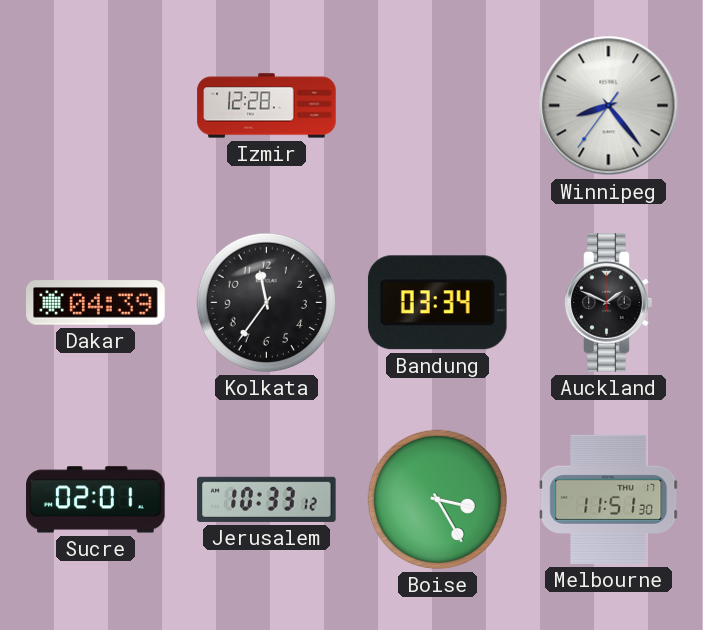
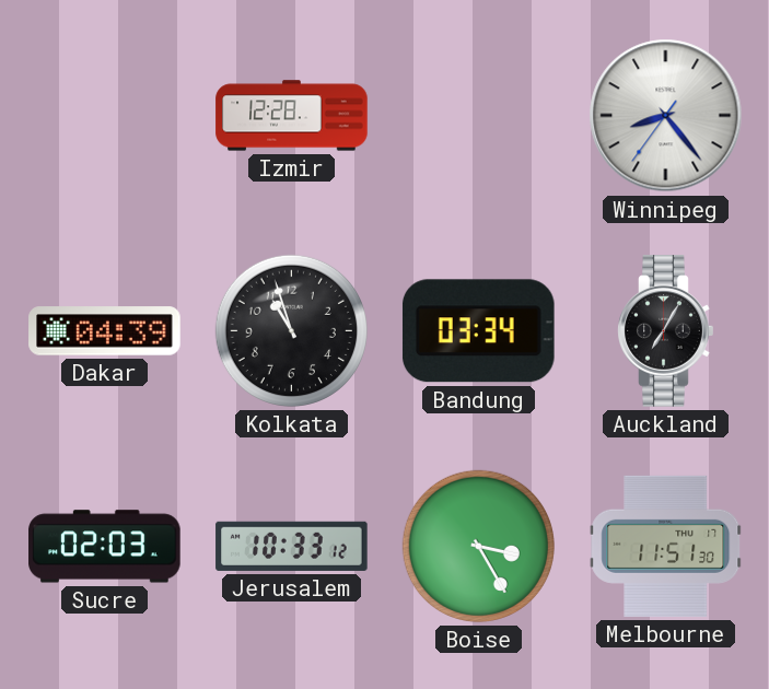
Kolkata: 11:36 -> 10:57 (291, 330)
Auckland: 1:49 -> 7:05 (666, 331)
Sucre: 02:01 -> 02:03 (105, 547)
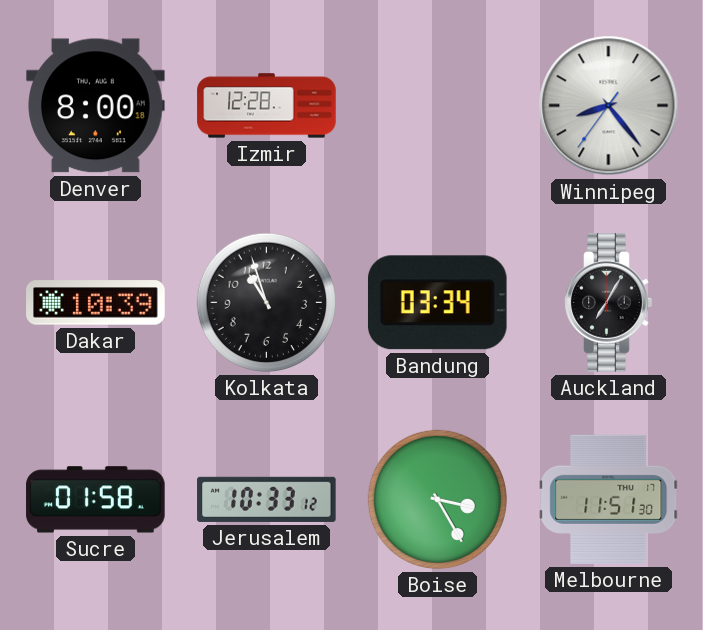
Denver: none -> 8:00 (96, 106)
Dakar: 04:39 -> 10:39 (96, 303)
Sucre: 02:03 -> 01:58 (96, 500)
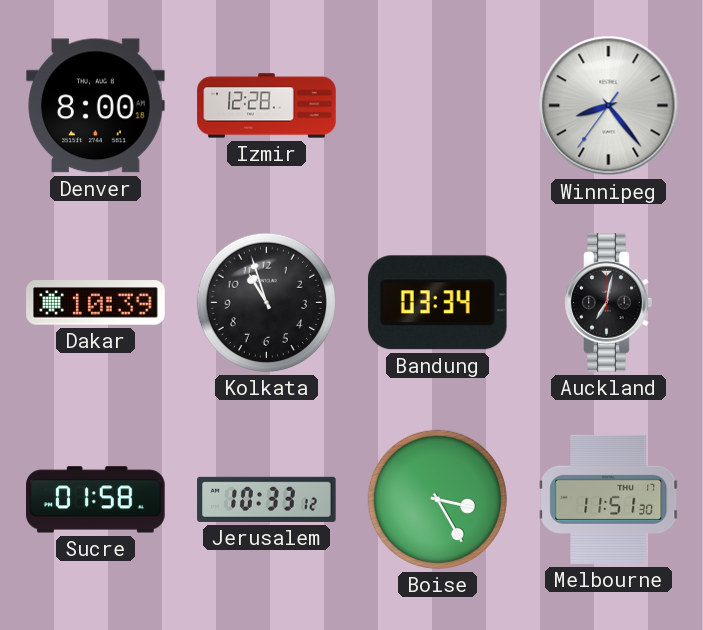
Auckland: 7:05 -> 7:02 (609, 303)
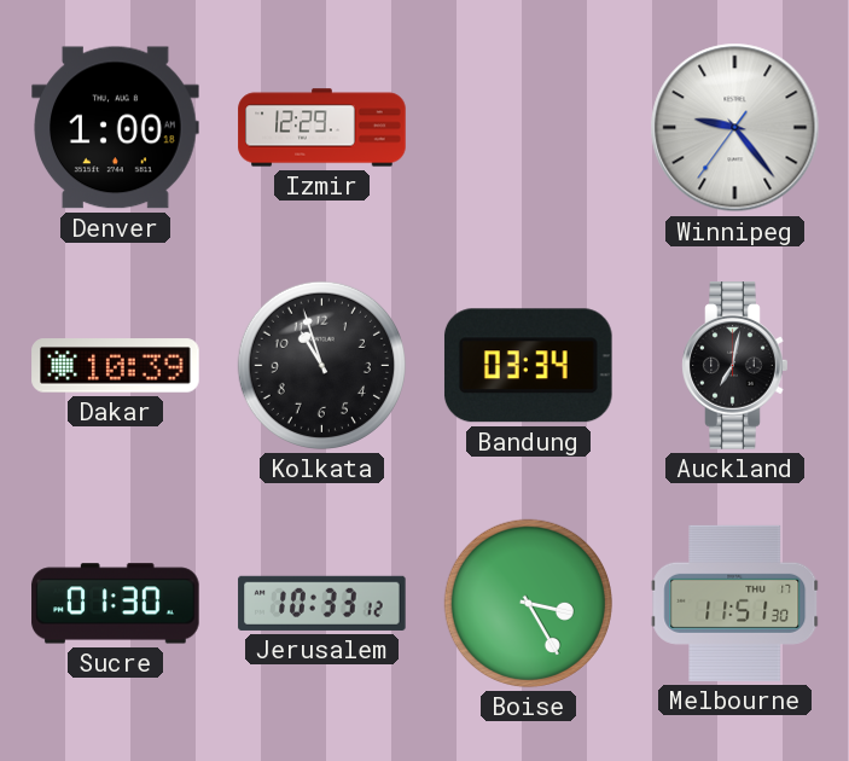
Denver: 8:00 -> 1:00 (116, 128)
Izmir: 12:28 -> 12:29 (322, 128)
Winnipeg: 8:23 -> 9:23 (735, 128)
Sucre: 01:58 -> 01:30 (116, 604)
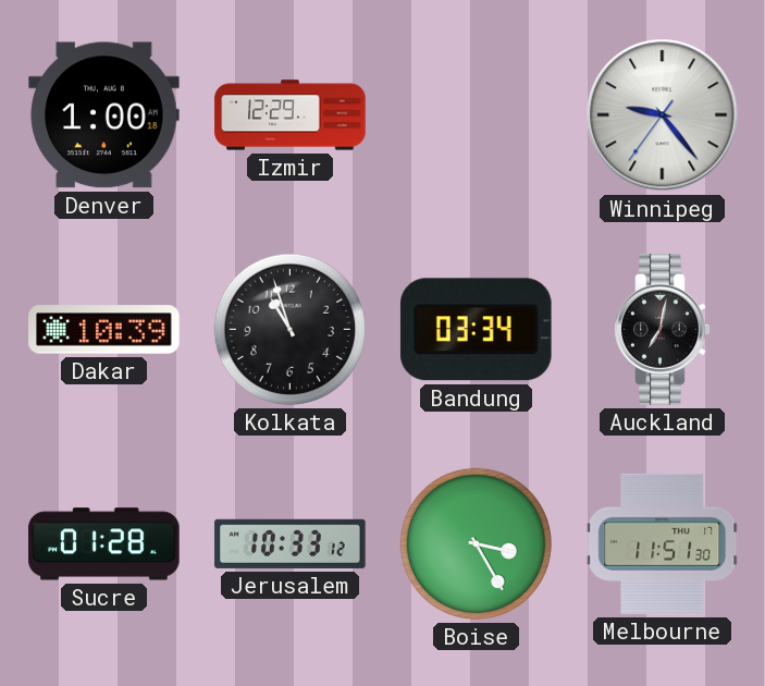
Sucre: 01:30 -> 01:28 (104, 544)
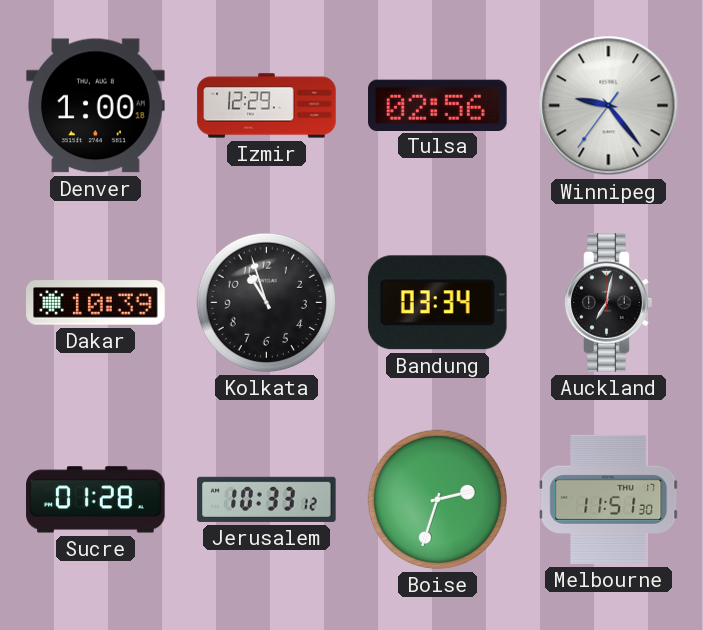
Tulsa: none -> 02:56 (438, 105)
Boise: 3:25 -> 2:33 (437, 499)
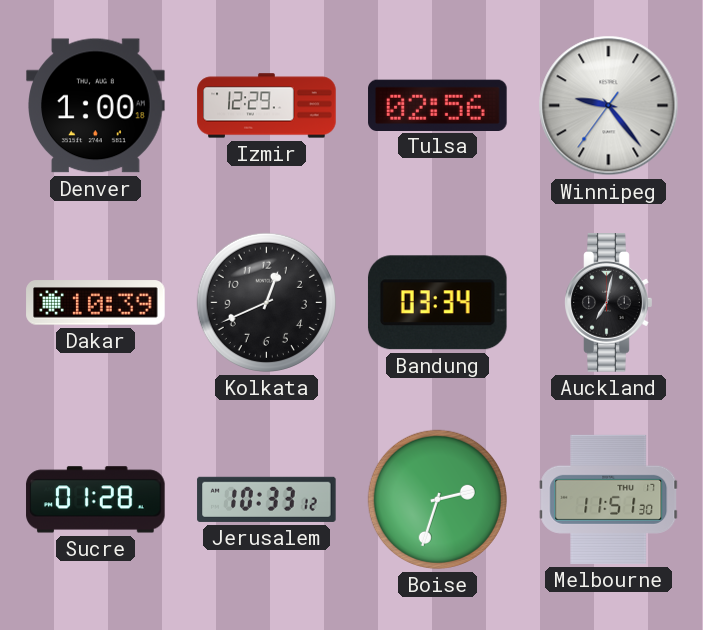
Kolkata: 10:57 -> 12:41 (266, 302)
